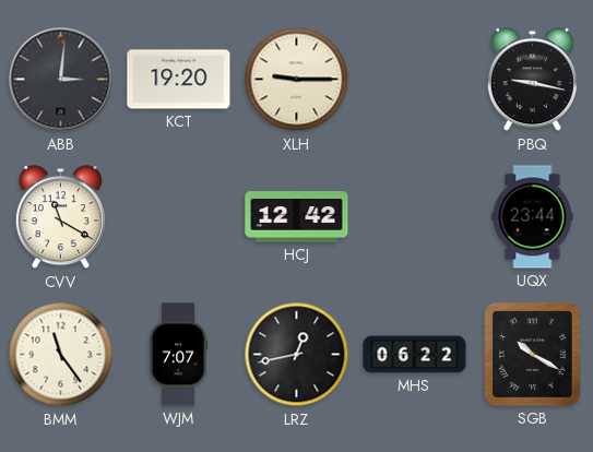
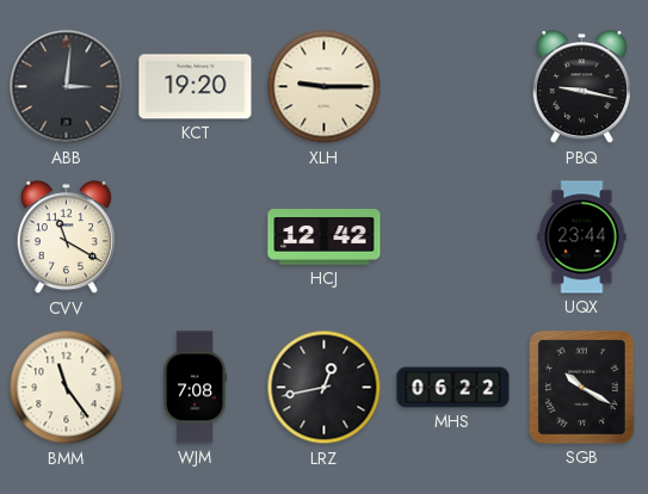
WJM: 7:07 -> 7:08 (195, 388)
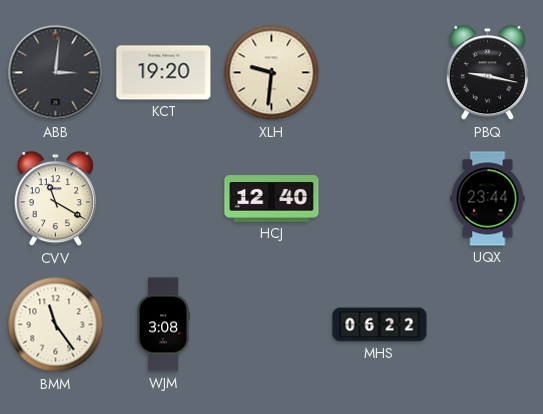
XLH: 9:15 -> 9:31 (272, 73)
HCJ: 12:42 -> 12:40 (272, 199)
WJM: 7:08 -> 3:08 (163, 325)
LRZ: 12:43 -> none (325, 388)
SGB: 10:20 -> none (582, 388)
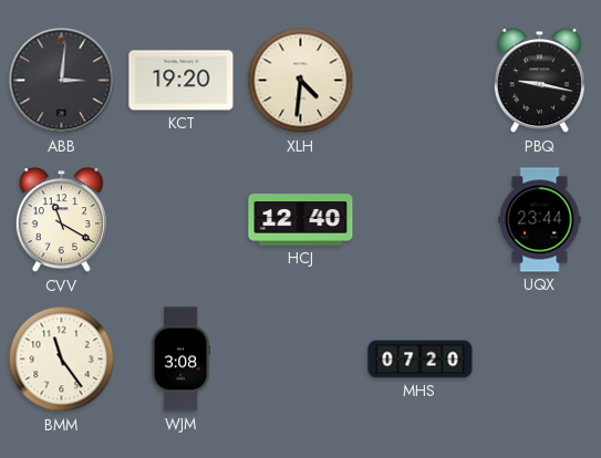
XLH: 9:31 -> 4:31 (301, 81)
MHS: 06:22 -> 07:20 (421, 360)
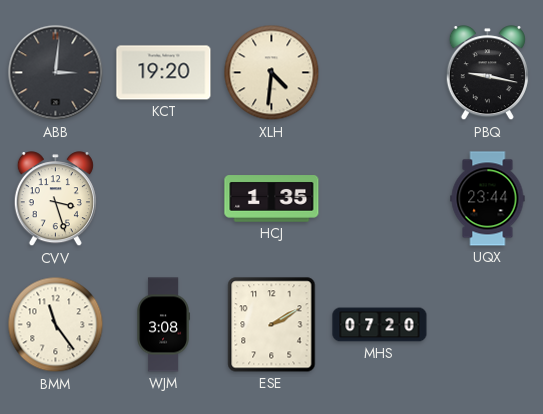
CVV: 11:20 -> 3:27 (55, 199)
HCJ: 12:40 -> 1:35 (272, 199)
ESE: none -> 2:10 (272, 325)
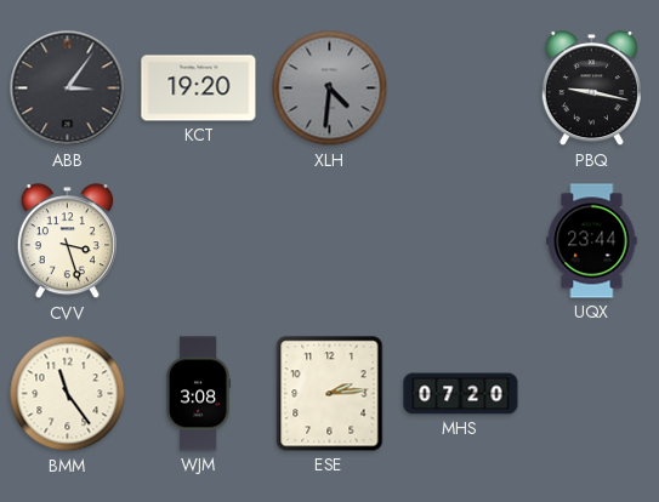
ABB: 3:01 -> 3:06 (68, 89)
XLH dial: cream -> grey (330, 89)
HCJ: 1:35 -> none (272, 199)
ESE: 2:10 -> 2:14 (330, 394)
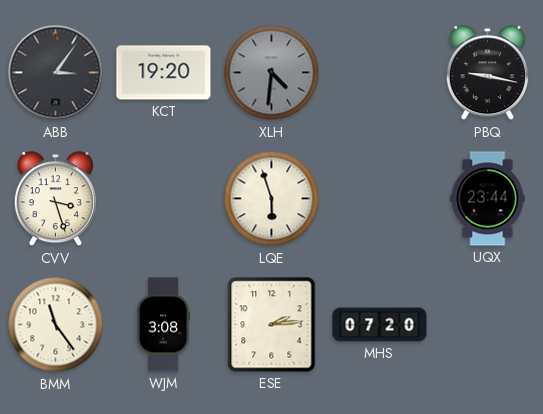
LQE: none -> 5:57 (272, 199)
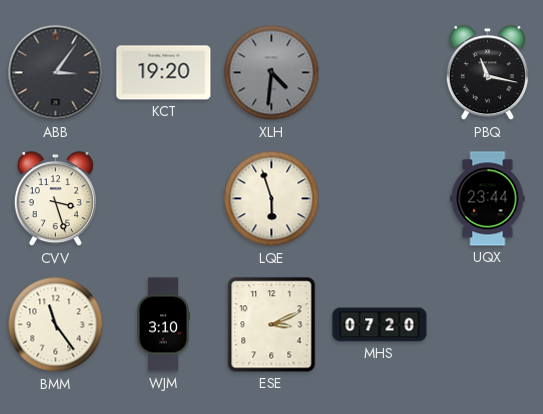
PBQ: 9:17 -> 11:17 (487, 73)
WJM: 3:08 -> 3:10 (163, 325)
ESE: 2:14 -> 3:11 (272, 325)
